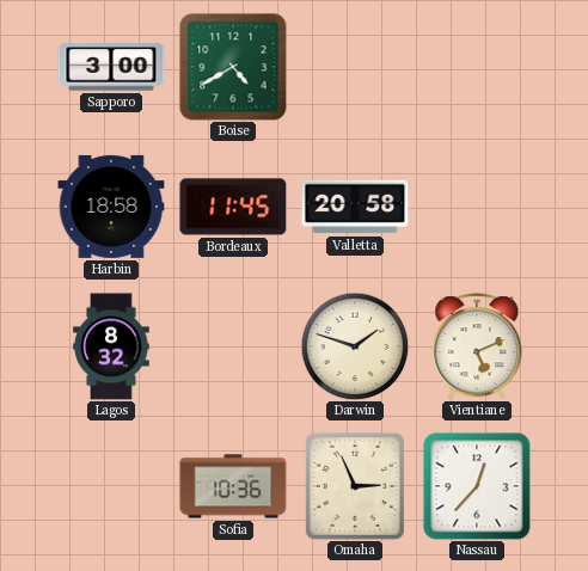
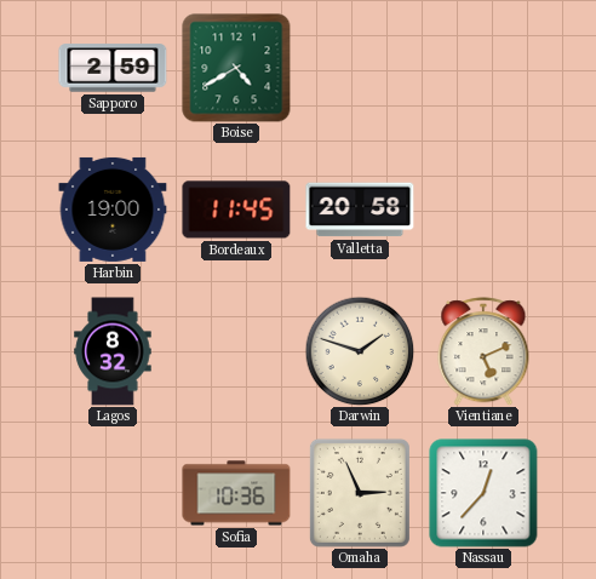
Sapporo: 3:00 -> 2:59 (113, 68)
Harbin: 18:58 -> 19:00 (113, 210)
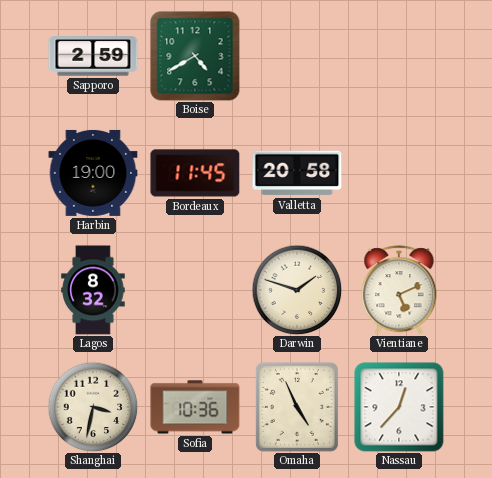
Shanghai: none -> 3:32 (93, 407)
Omaha: 2:56 -> 4:56 (297, 407)
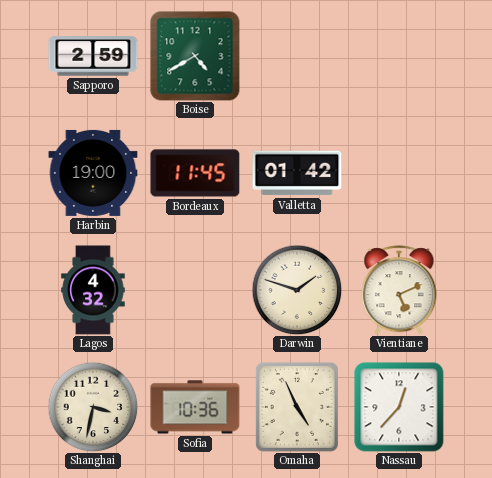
Valletta: 20:58 -> 01:42 (297, 173)
Lagos: 8:32 -> 4:32 (93, 290)
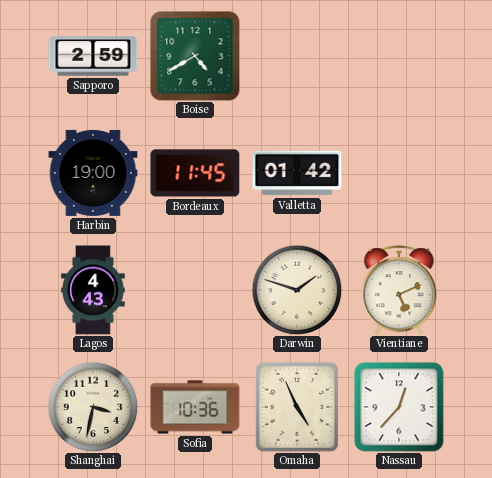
Lagos: 4:32 -> 4:43 (93, 290)
